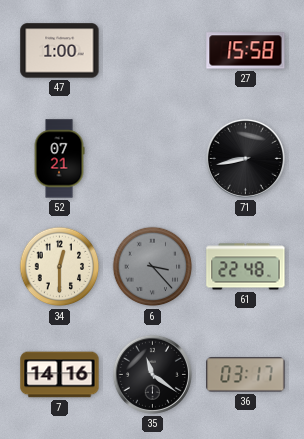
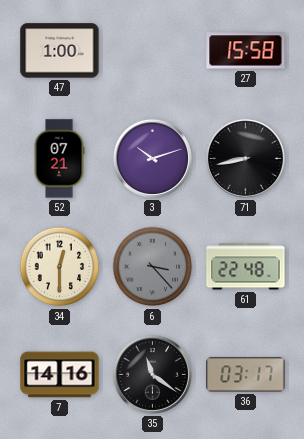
3: none -> 10:12 (152, 158)
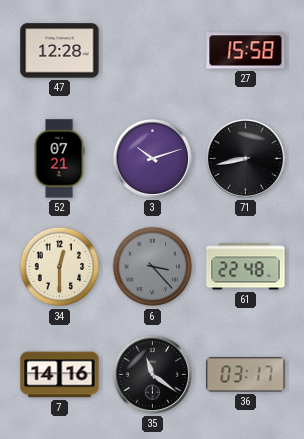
47: 1:00 -> 12:28 (60, 51)
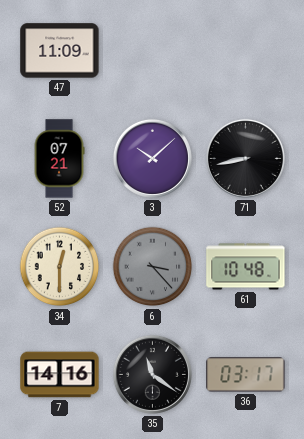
47: 12:28 -> 11:09 (60, 51)
27: 15:58 -> none (246, 51)
3: 10:12 -> 10:08 (152, 158)
61: 22:48 -> 10:48 (246, 267)
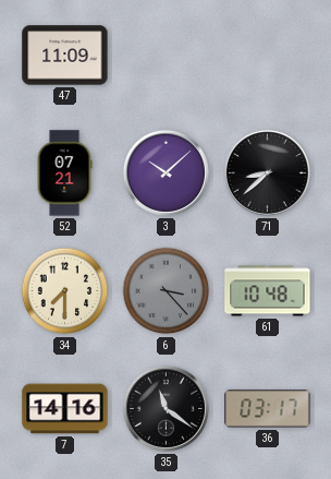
71: 8:43 -> 8:38 (267, 172)
34: 12:30 -> 7:30 (65, 291)
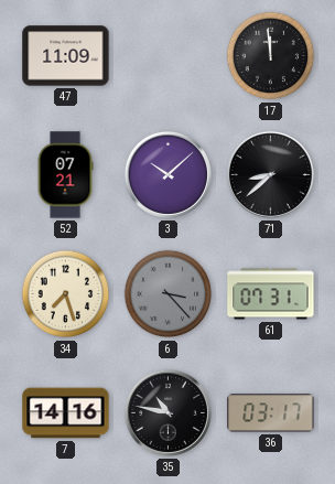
17: none -> 11:59 (271, 56)
34: 7:30 -> 7:27 (66, 294)
61: 10:48 -> 07:31 (271, 294)
35: 11:21 -> 10:47 (167, 412)
